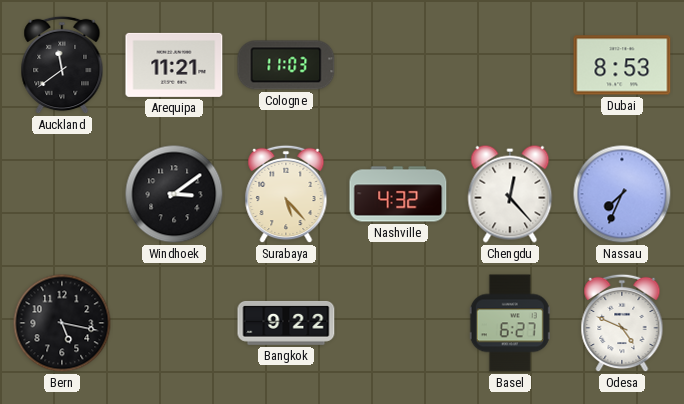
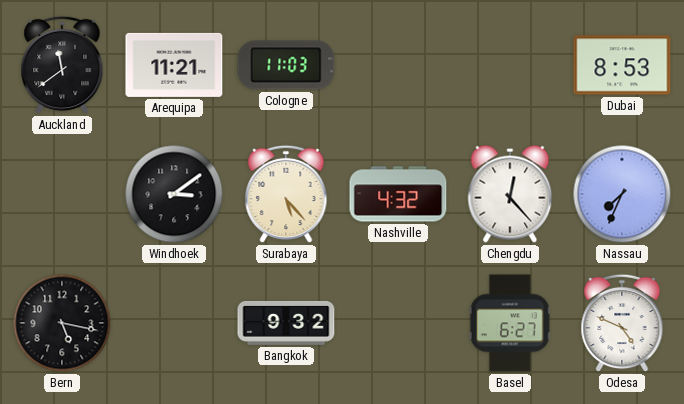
Bangkok: 9:22 -> 9:32 (286, 323)
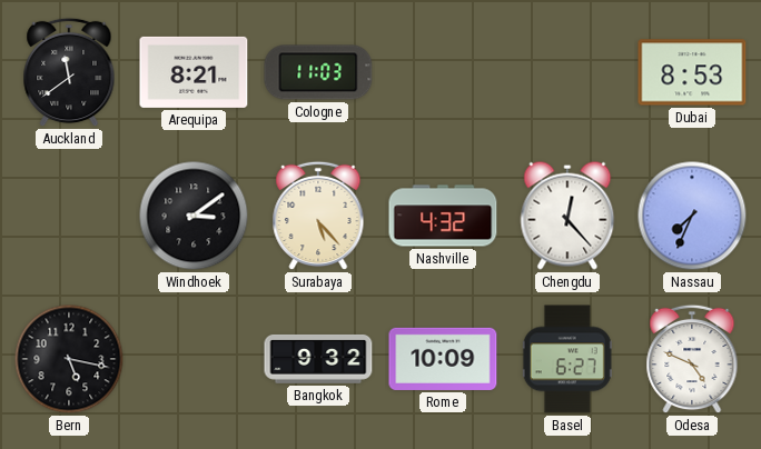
Arequipa: 11:21 -> 8:21 (194, 72)
Rome: none -> 10:09 (443, 359)
